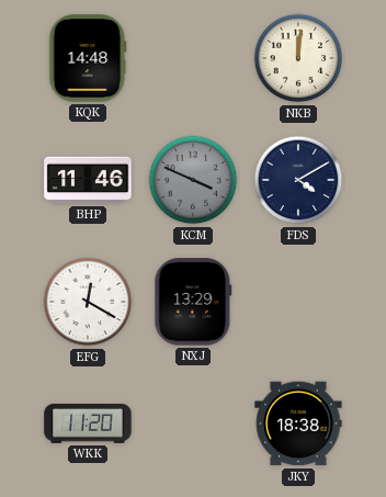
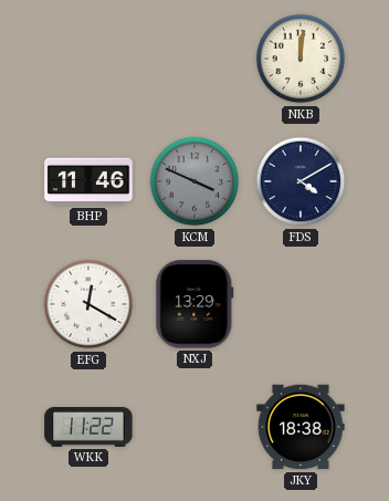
KQK: 14:48 -> none (88, 58)
WKK: 11:20 -> 11:22 (88, 428)
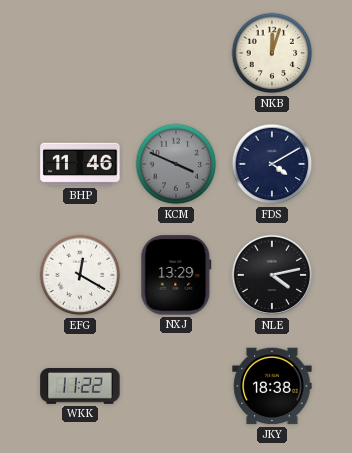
NKB: 12:01 -> 12:03 (272, 53)
NLE: none -> 4:13 (272, 275)
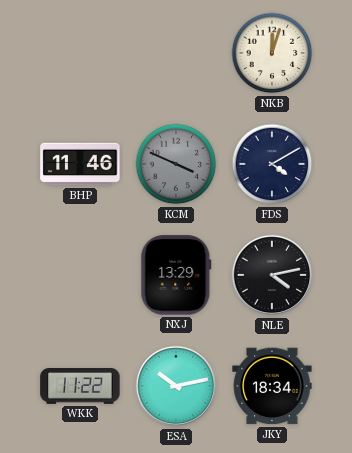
EFG: 12:20 -> none (80, 275)
ESA: none -> 10:13 (176, 386)
JKY: 18:38 -> 18:34 (272, 386)
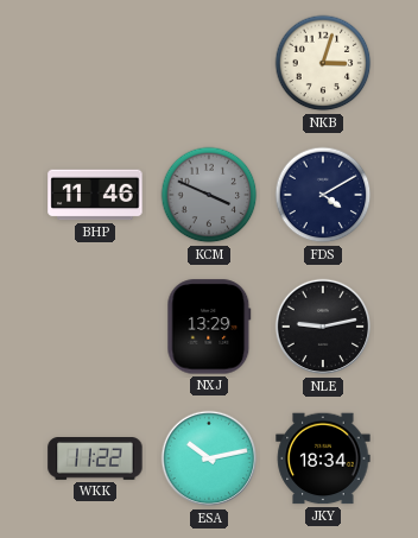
NKB: 12:03 -> 3:03 (323, 63)
NLE: 4:13 -> 9:13 (323, 327)
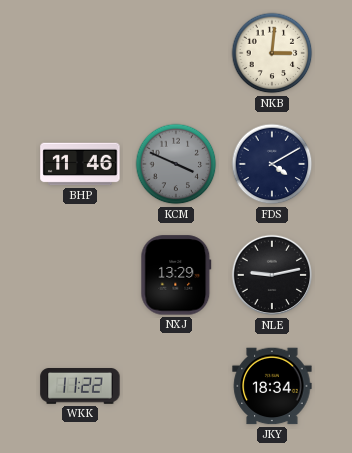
NKB: 3:03 -> 3:01 (272, 53)
ESA: 10:13 -> none (209, 458)
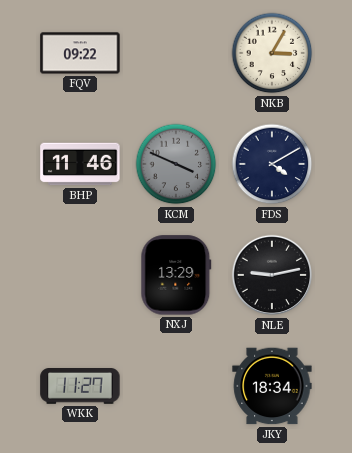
FQV: none -> 09:22 (80, 53)
NKB: 3:01 -> 3:05 (272, 53)
WKK: 11:22 -> 11:27 (80, 387)
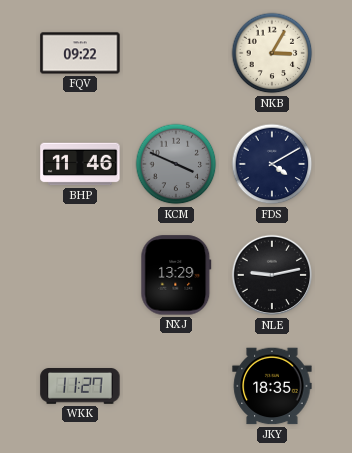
JKY: 18:34 -> 18:35 (272, 386)
